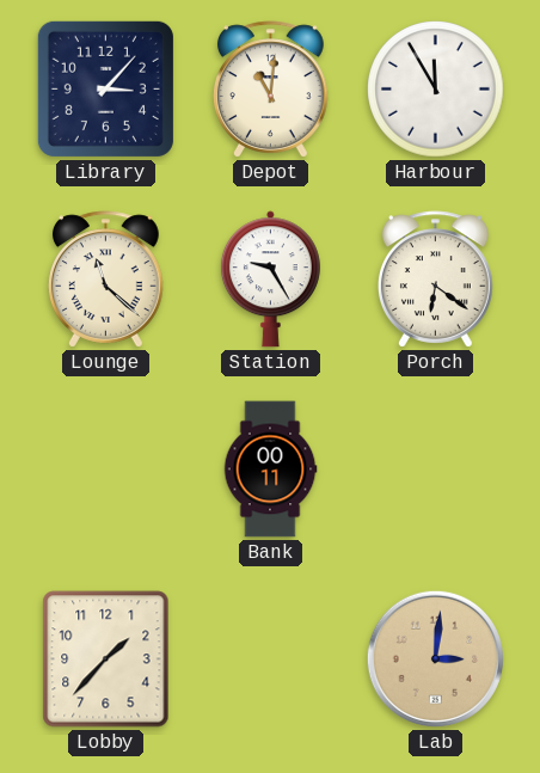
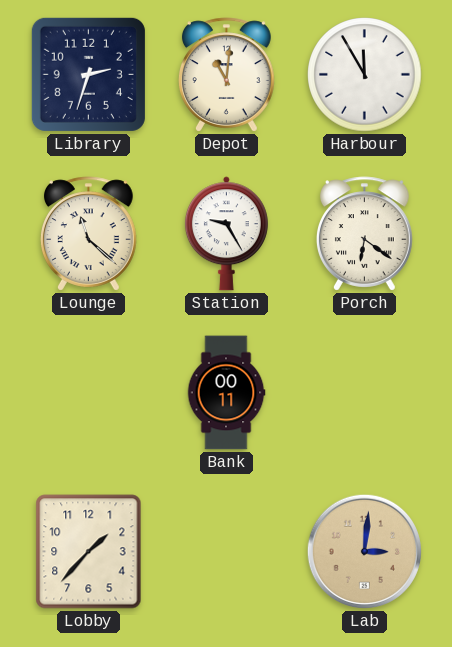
Library: 3:07 -> 2:33 (88, 74)
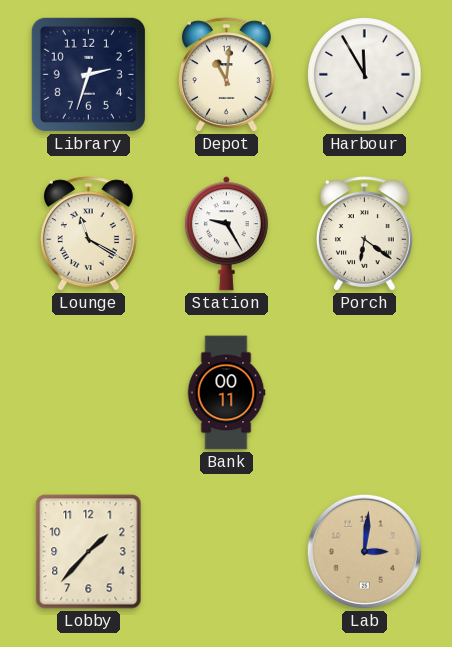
Lounge: 11:22 -> 11:20 (88, 234)
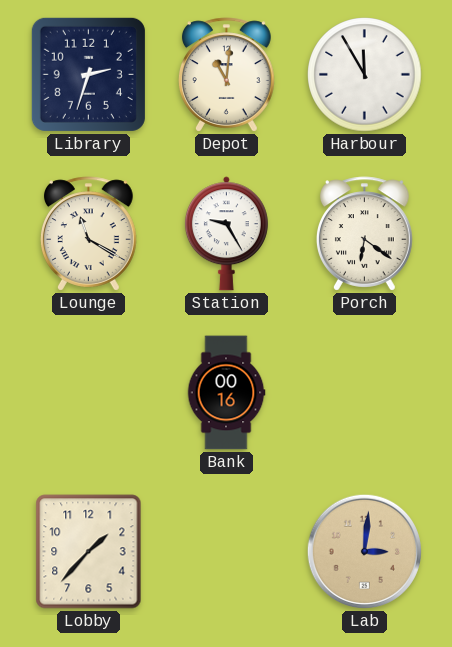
Bank: 00:11 -> 00:16 (226, 393)
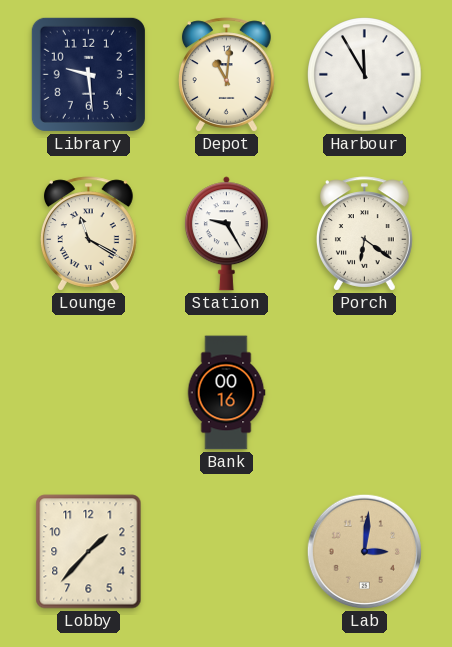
Library: 2:33 -> 9:29 (88, 74)
